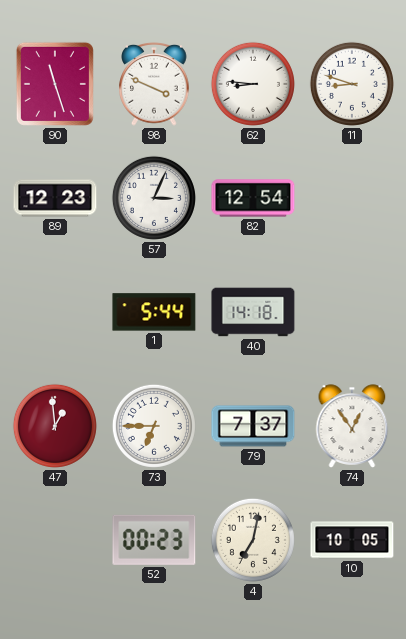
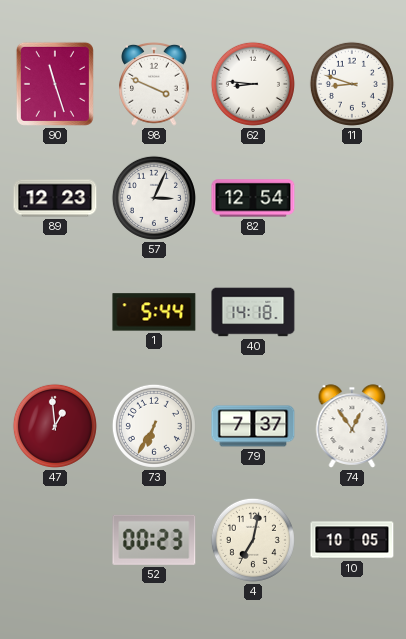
73: 6:45 -> 6:35 (154, 426)
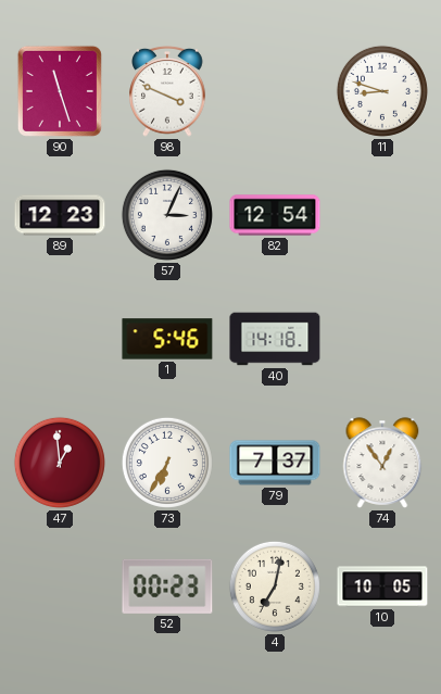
62: 8:46 -> none (253, 84)
1: 5:44 -> 5:46 (167, 339)
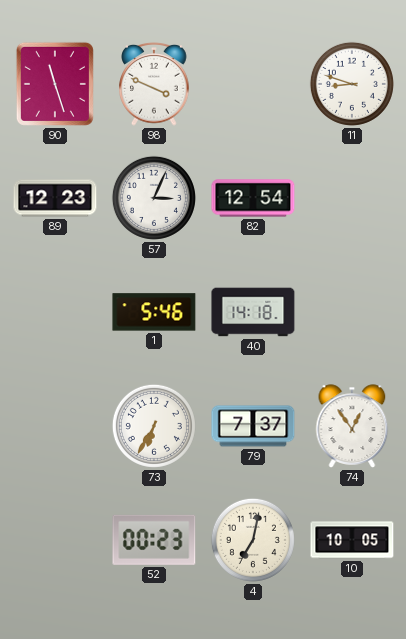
47: 12:59 -> none (60, 463)
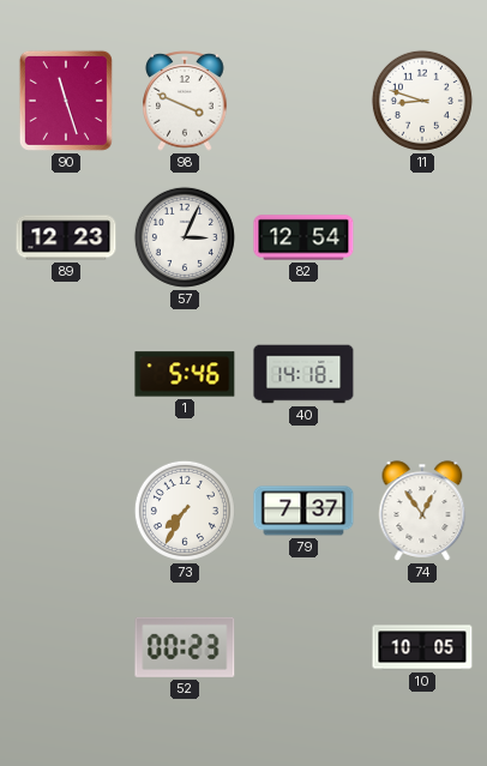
73: 6:35 -> 7:35 (185, 511)
4: 7:02 -> none (253, 540)
